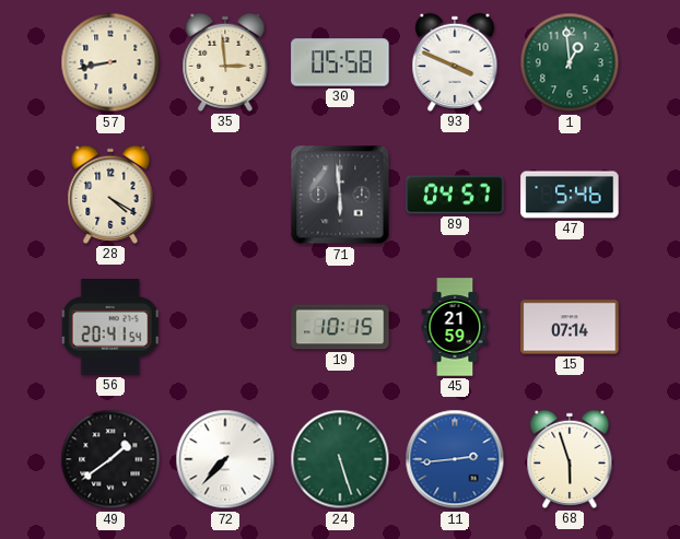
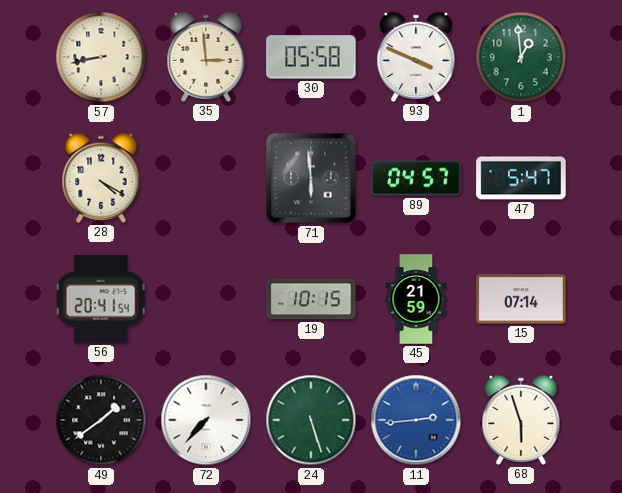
47: 5:46 -> 5:47 (521, 178)
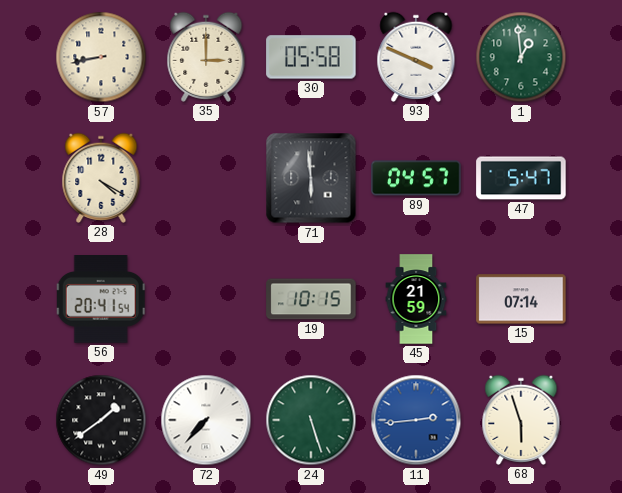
35: 2:59 -> 3:00 (206, 57)
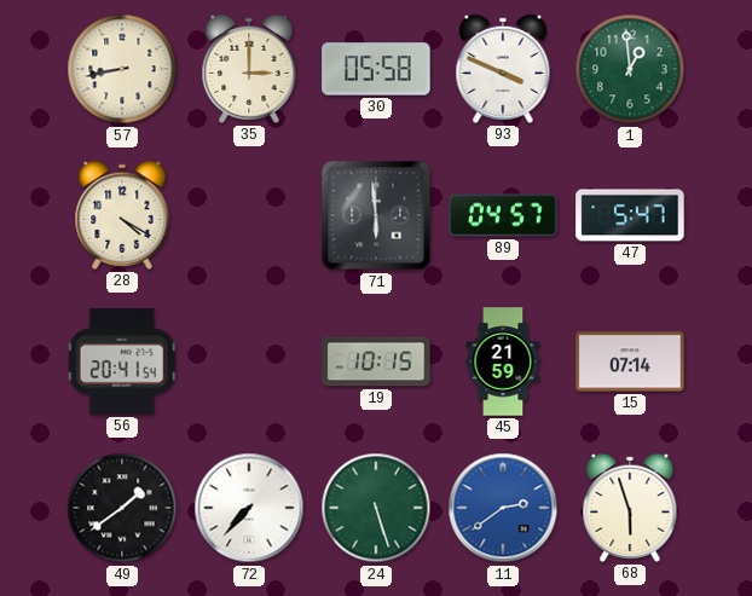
11: 2:44 -> 2:39 (503, 508)
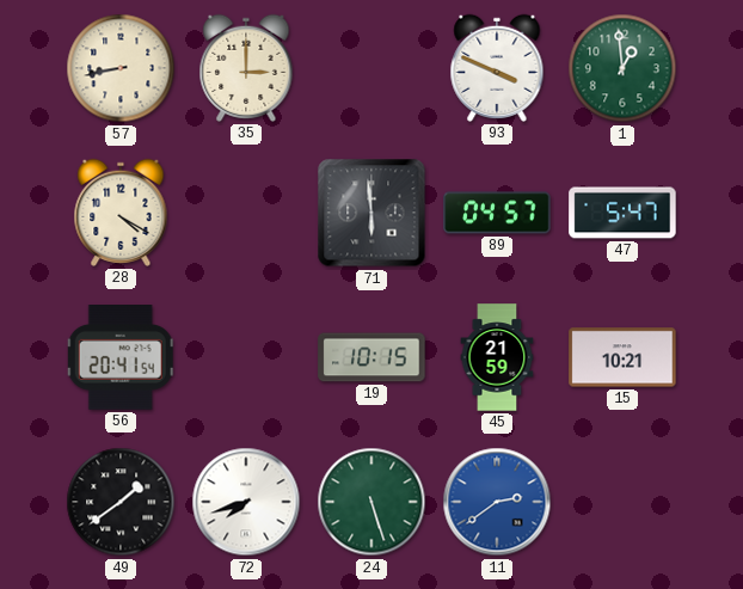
30: 05:58 -> none (376, 69)
15: 07:14 -> 10:21 (622, 357)
72: 7:37 -> 7:42 (246, 502)
68: 5:57 -> none (630, 508)
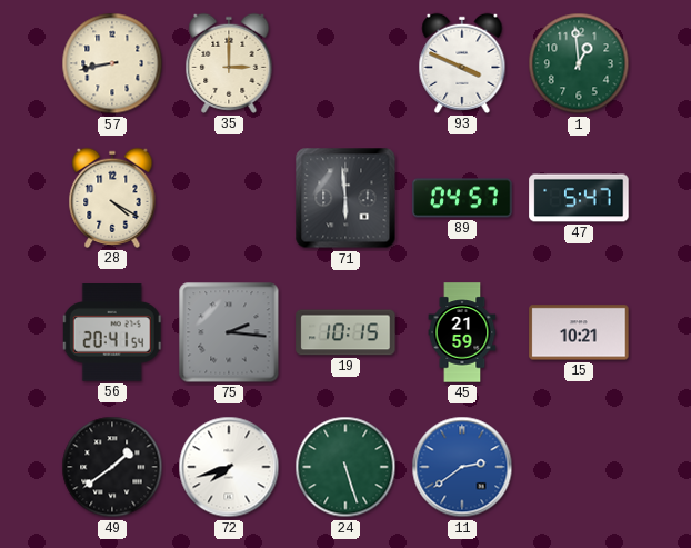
75: none -> 2:16 (229, 332)
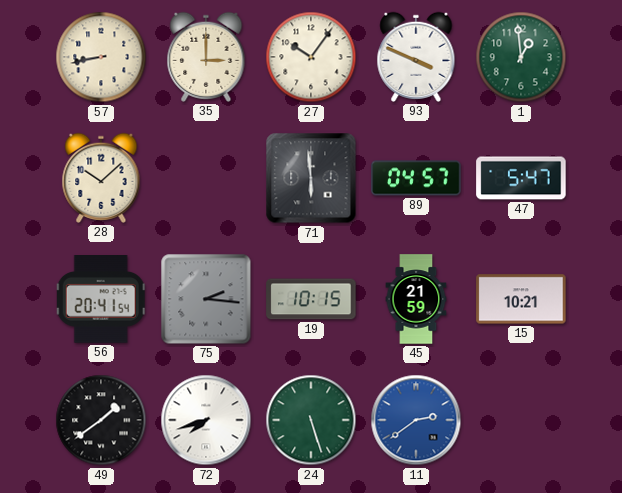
27: none -> 10:06 (311, 57)
28: 4:20 -> 10:08 (101, 178)
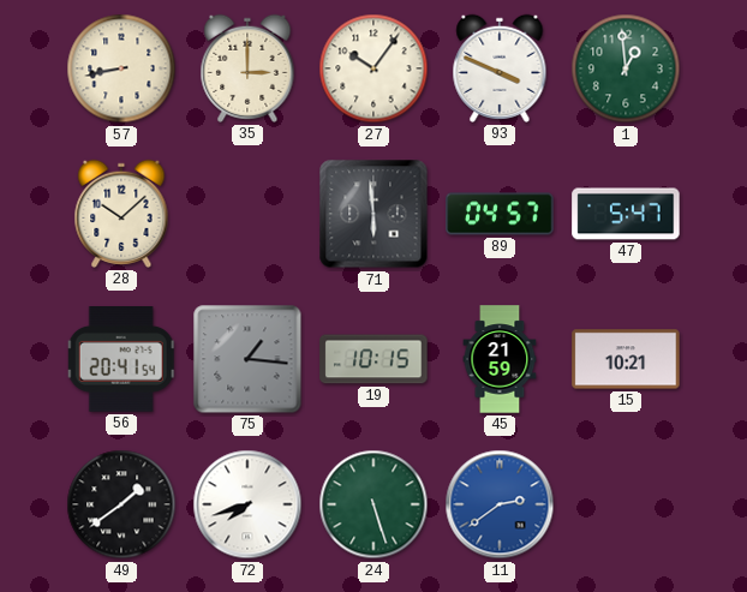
75: 2:16 -> 1:16 (247, 359)
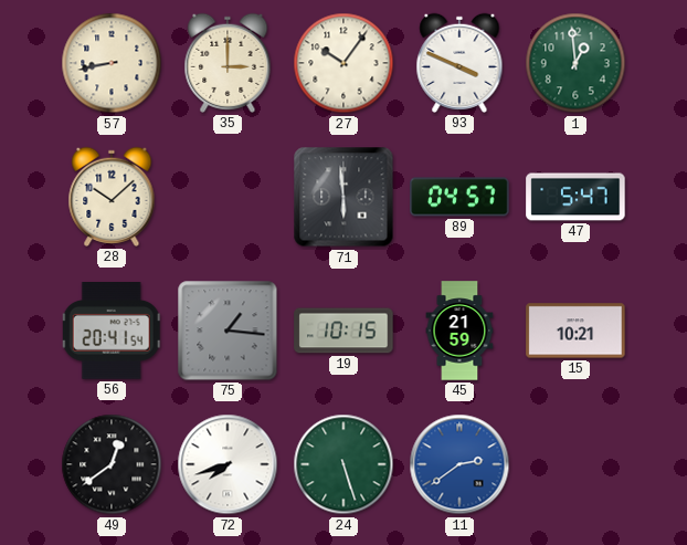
49: 1:39 -> 12:39 (112, 464)
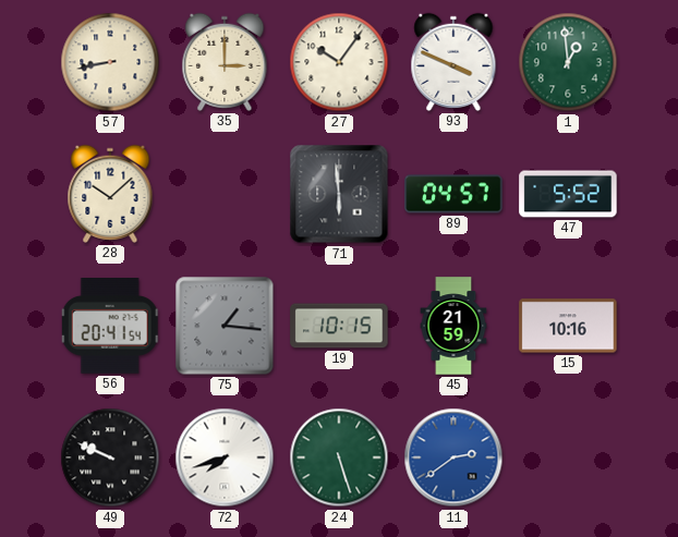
47: 5:47 -> 5:52 (568, 194)
15: 10:21 -> 10:16 (568, 326)
49: 12:39 -> 9:49 (110, 457)
